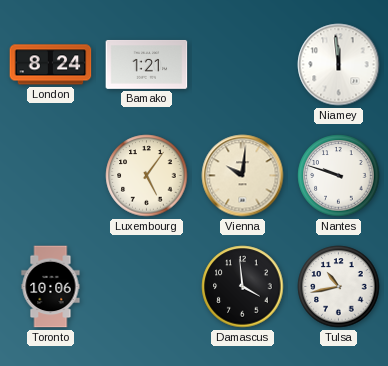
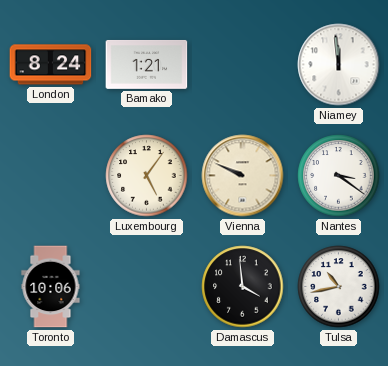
Vienna: 10:01 -> 9:49 (243, 176)
Nantes: 9:48 -> 3:21 (339, 176)
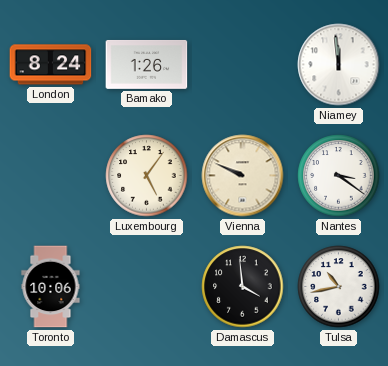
Bamako: 1:21 -> 1:26 (147, 65)
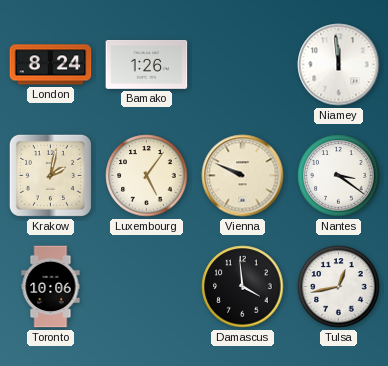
Krakow: none -> 2:02 (50, 175)
Tulsa: 10:43 -> 12:43 (339, 287)
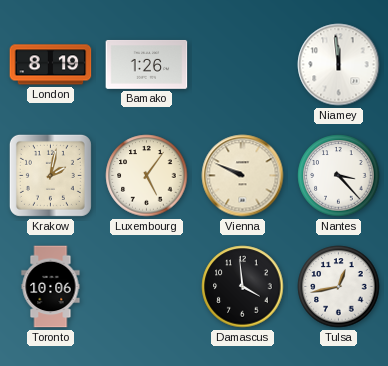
London: 8:24 -> 8:19 (51, 65)
Nantes: 3:21 -> 3:23 (339, 176)
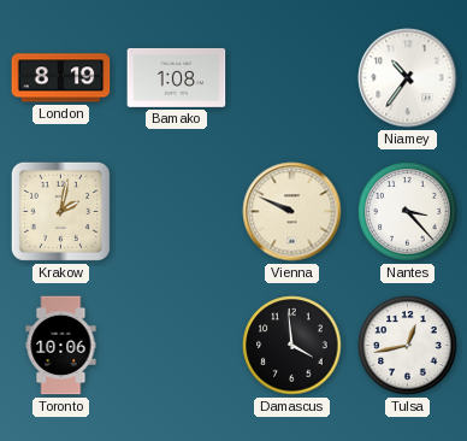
Bamako: 1:26 -> 1:08 (177, 78)
Niamey: 11:59 -> 10:36 (408, 78)
Luxembourg: 5:06 -> none (147, 176)
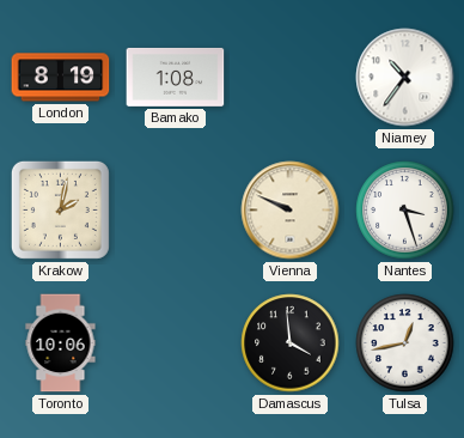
Nantes: 3:23 -> 3:27 (405, 211)
